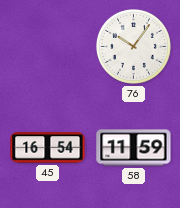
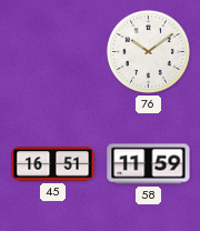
76: 10:06 -> 10:09 (148, 51)
45: 16:54 -> 16:51 (53, 164)
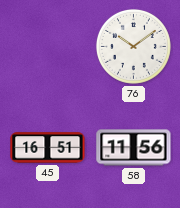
58: 11:59 -> 11:56 (134, 148)
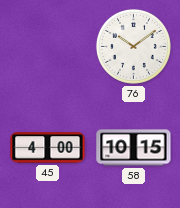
45: 16:51 -> 4:00 (48, 148)
58: 11:56 -> 10:15 (134, 148)
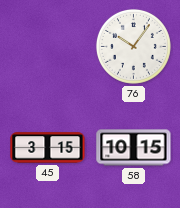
76: 10:09 -> 10:06 (133, 46)
45: 4:00 -> 3:15 (48, 148)
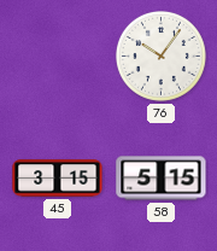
58: 10:15 -> 5:15 (162, 179)
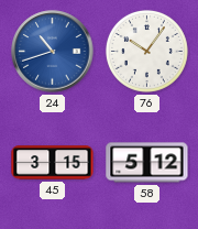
24: none -> 10:42 (53, 52)
58: 5:15 -> 5:12 (147, 163)
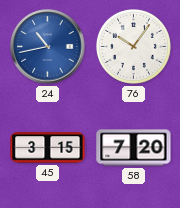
24: 10:42 -> 10:43 (48, 47)
58: 5:12 -> 7:20 (134, 148)
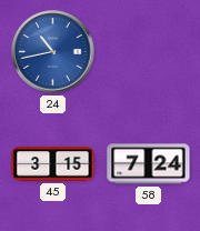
76: 10:06 -> none (133, 46)
58: 7:20 -> 7:24 (149, 164)
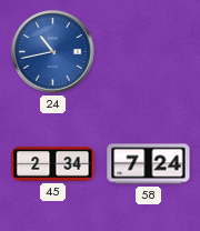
45: 3:15 -> 2:34 (53, 164)
